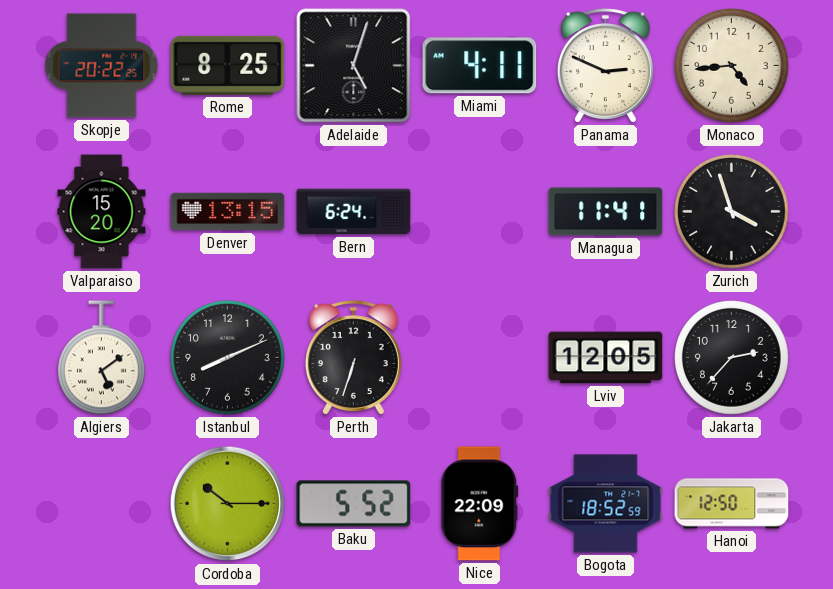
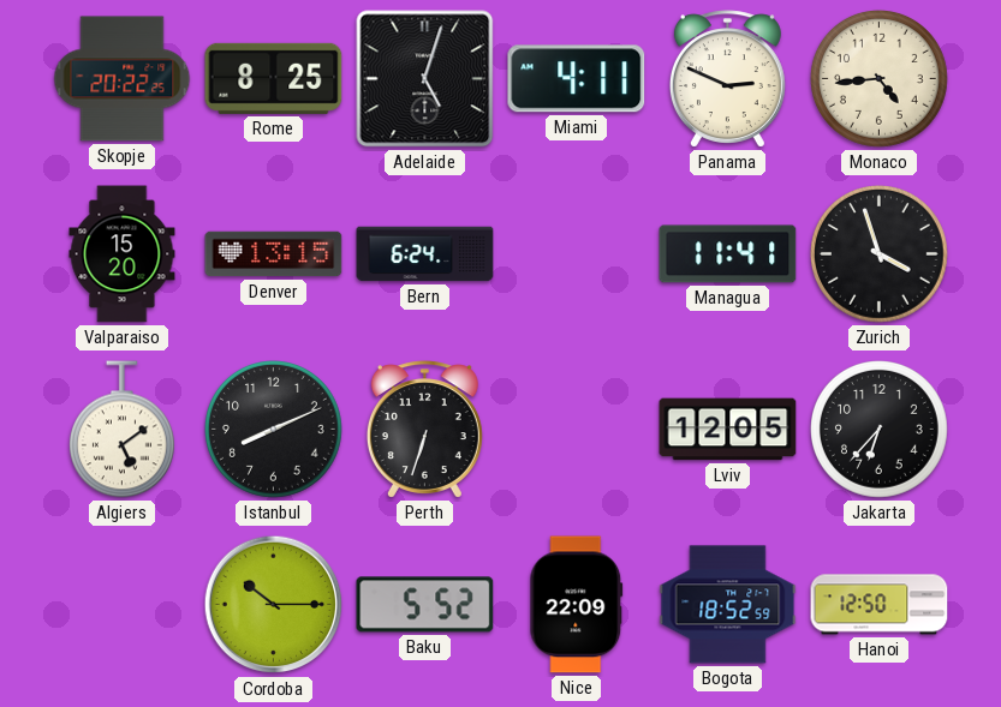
Jakarta: 2:37 -> 6:37 (880, 430)
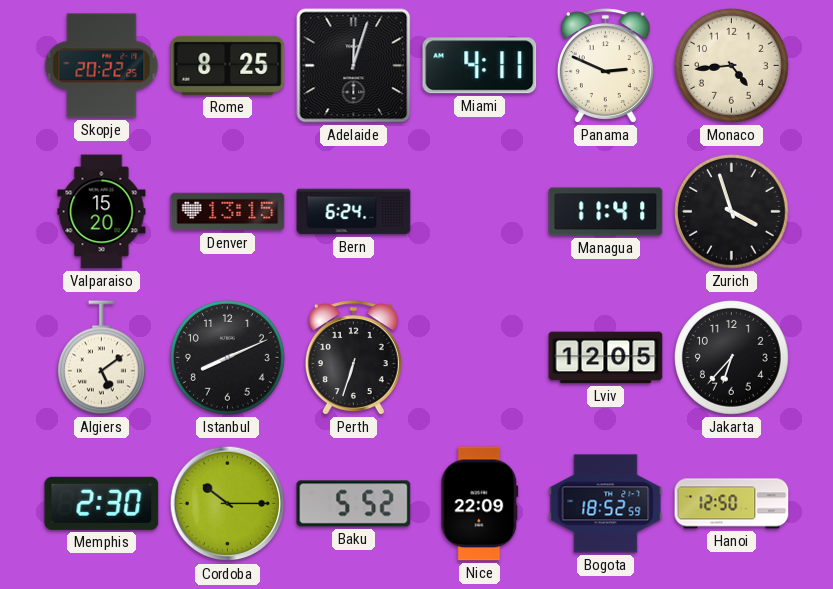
Adelaide: 5:03 -> 12:03 (354, 66)
Memphis: none -> 2:30 (102, 503)
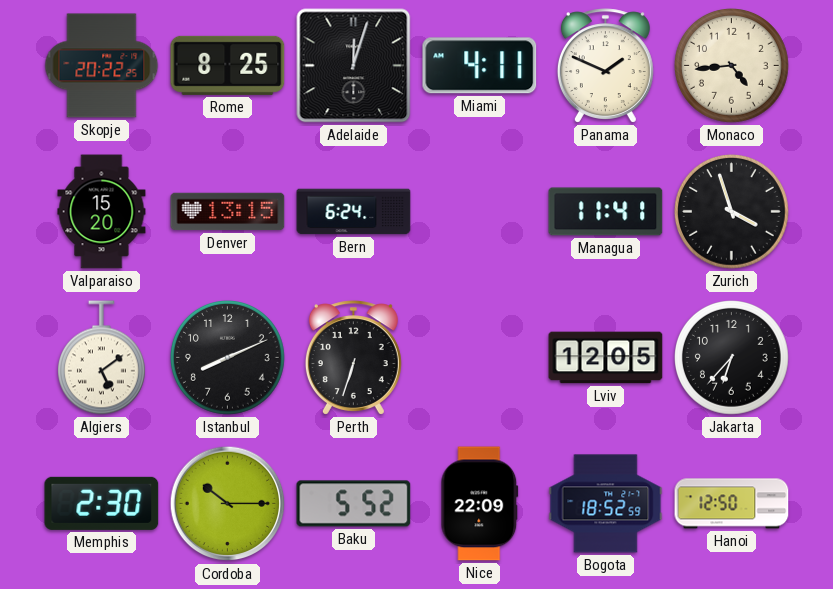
Panama: 2:49 -> 1:49 (605, 66)
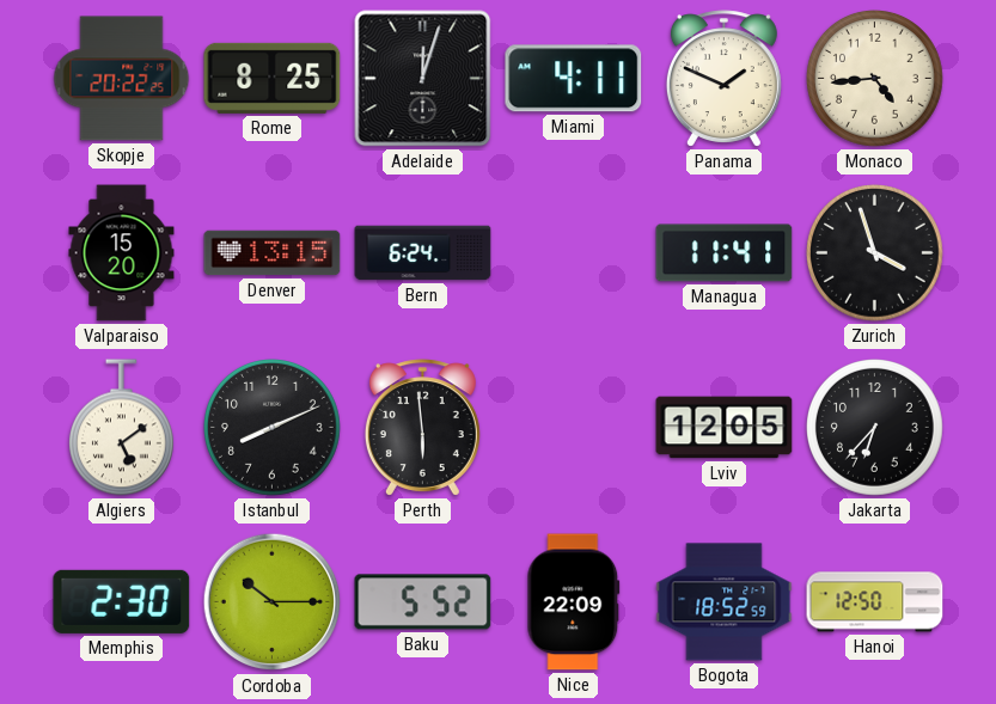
Perth: 6:33 -> 5:59 (422, 428)
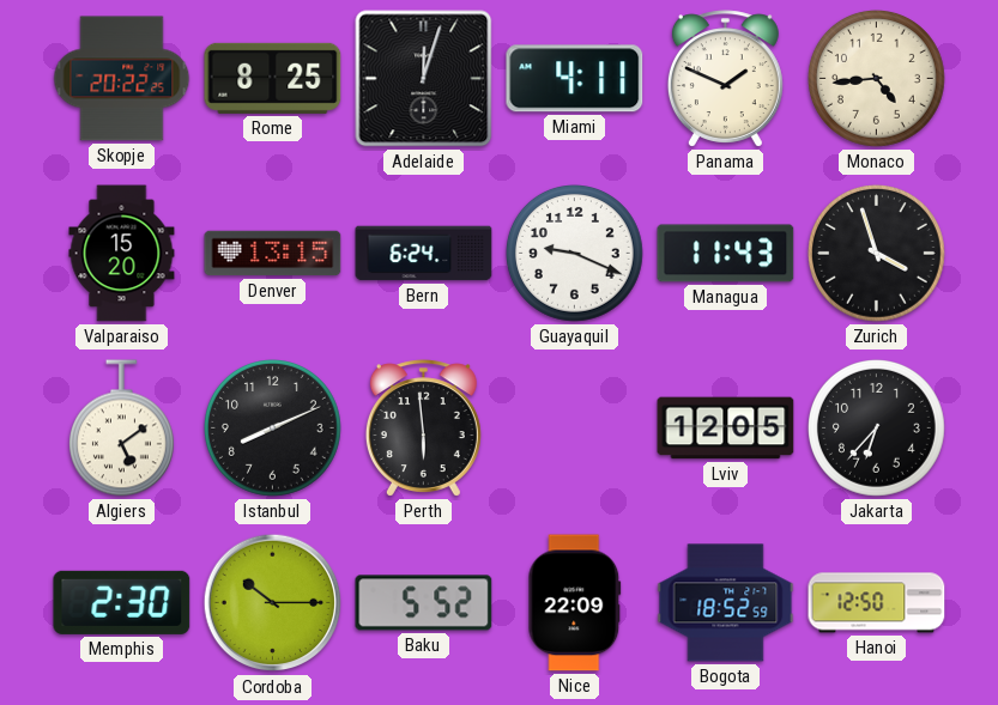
Guayaquil: none -> 9:19 (575, 254)
Managua: 11:41 -> 11:43 (726, 254)
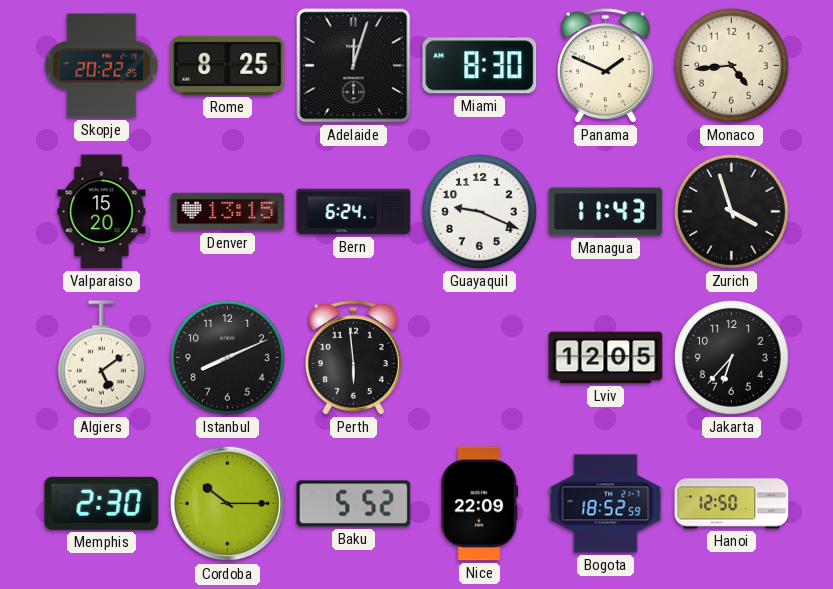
Miami: 4:11 -> 8:30 (480, 66)
